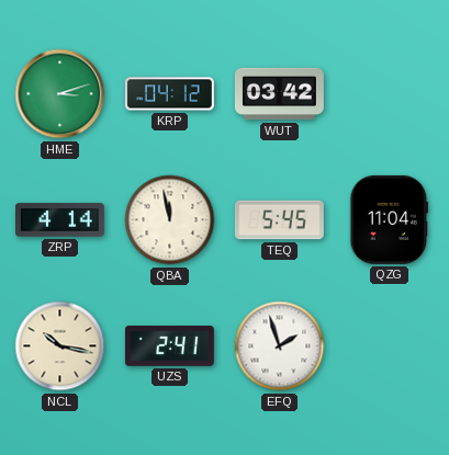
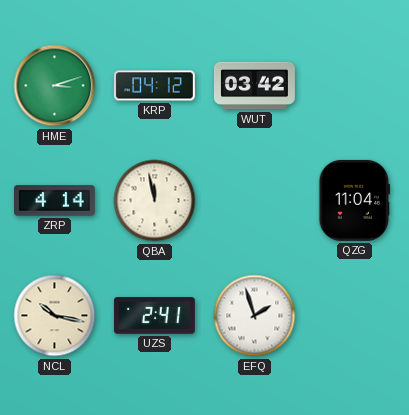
TEQ: 5:45 -> none (279, 220)
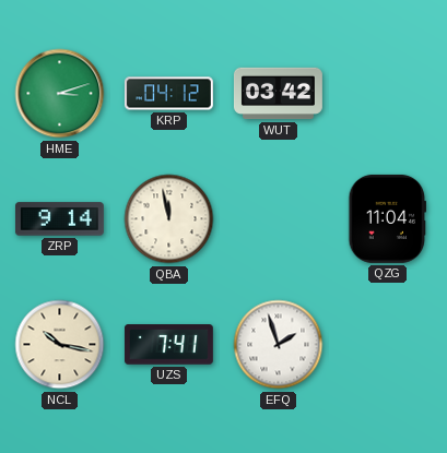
ZRP: 4:14 -> 9:14 (59, 219)
UZS: 2:41 -> 7:41 (168, 345)
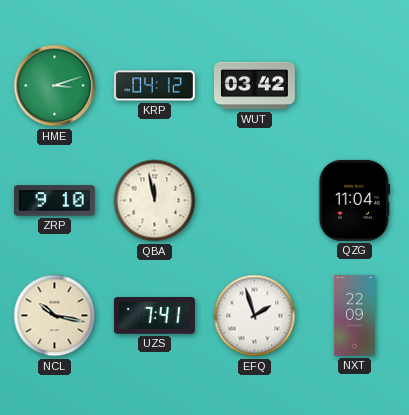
ZRP: 9:14 -> 9:10 (54, 201)
NXT: none -> 22:09 (354, 316)
